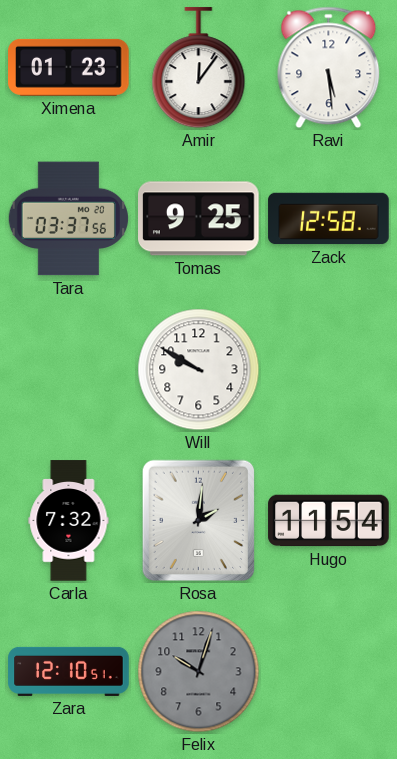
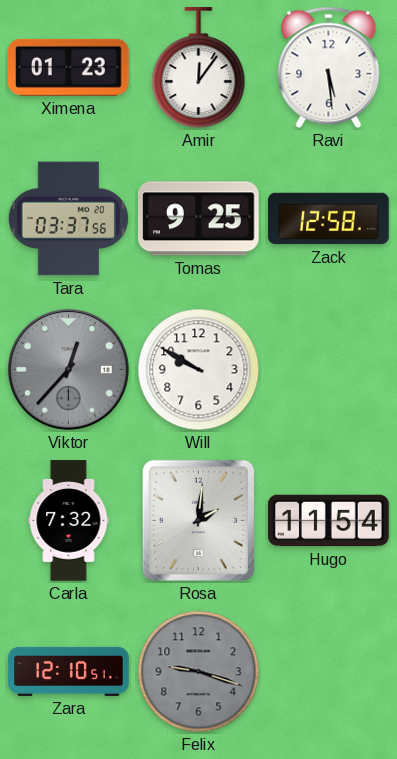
Viktor: none -> 12:37 (68, 369)
Felix: 10:03 -> 9:18 (199, 672)
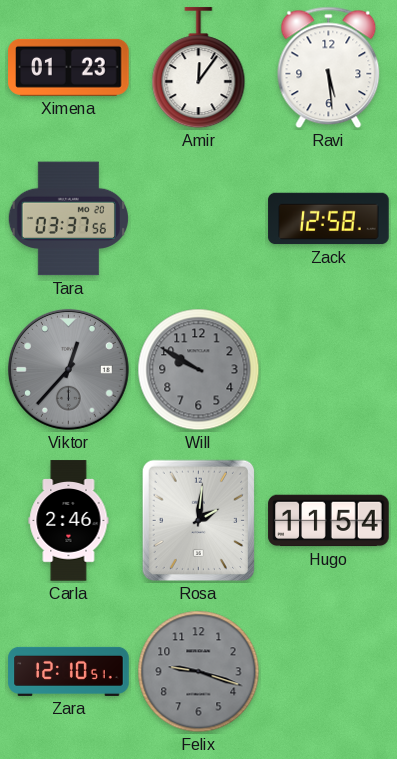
Tomas: 9:25 -> none (199, 219)
Will dial: white -> grey (199, 370)
Carla: 7:32 -> 2:46 (69, 521)
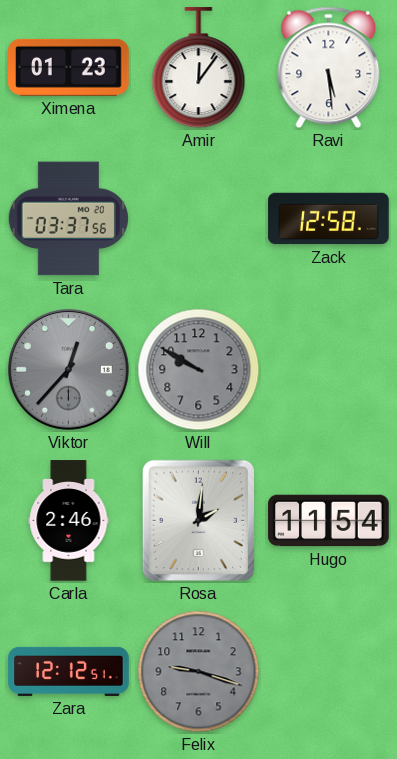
Zara: 12:10 -> 12:12 (69, 671)
